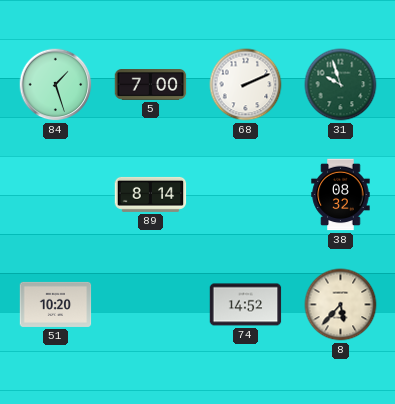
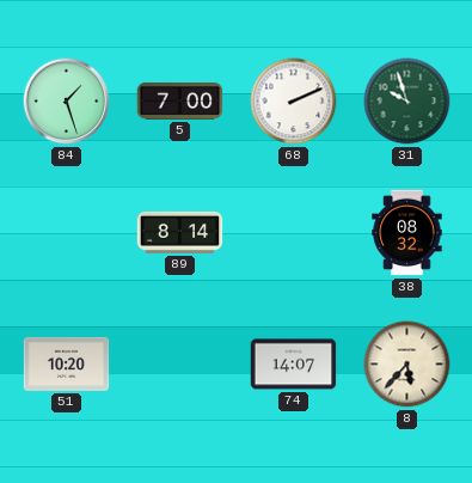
74: 14:52 -> 14:07 (294, 365)
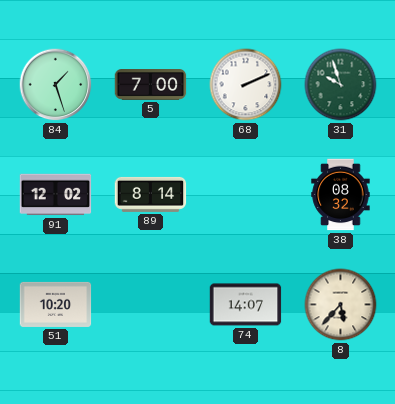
91: none -> 12:02 (56, 195)
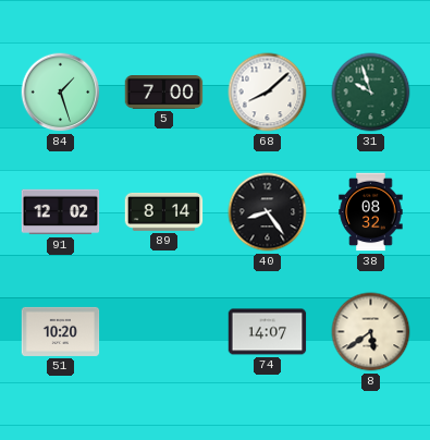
68: 2:11 -> 8:08 (268, 93)
40: none -> 8:24 (268, 212)
8: 5:37 -> 5:39 (371, 332)
